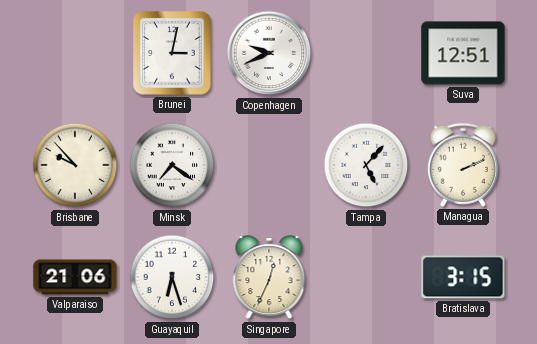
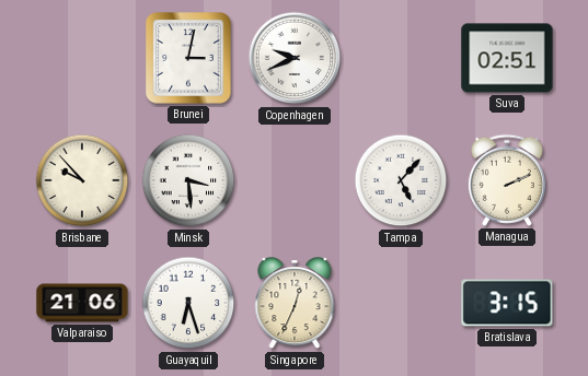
Suva: 12:51 -> 02:51 (507, 58)
Minsk: 7:21 -> 3:29 (188, 180)
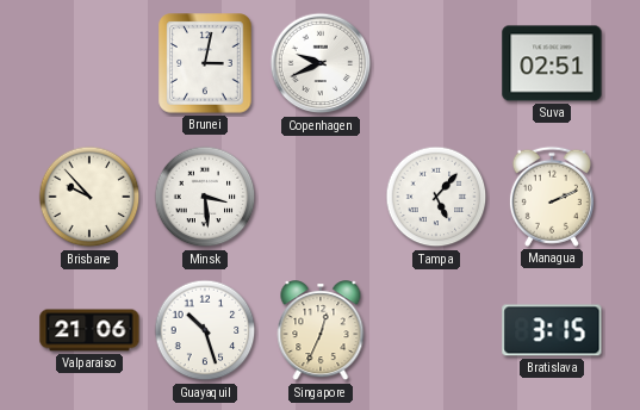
Guayaquil: 6:27 -> 10:27 (205, 330)
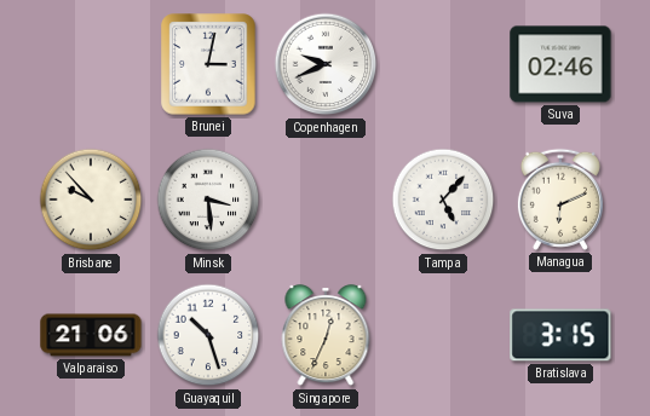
Suva: 02:51 -> 02:46 (560, 64)
Managua: 2:11 -> 6:11 (560, 200)
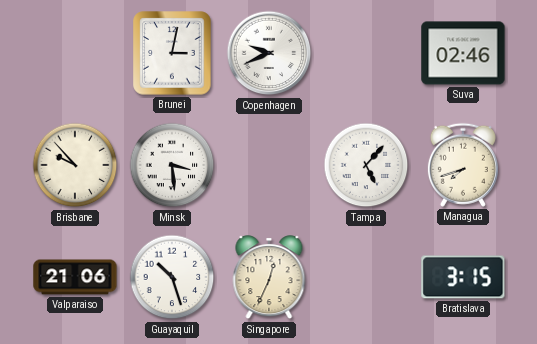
Managua: 6:11 -> 7:42 (463, 165)
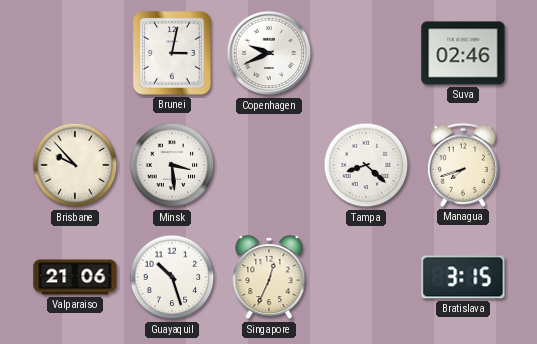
Tampa: 5:07 -> 8:22 (366, 165)
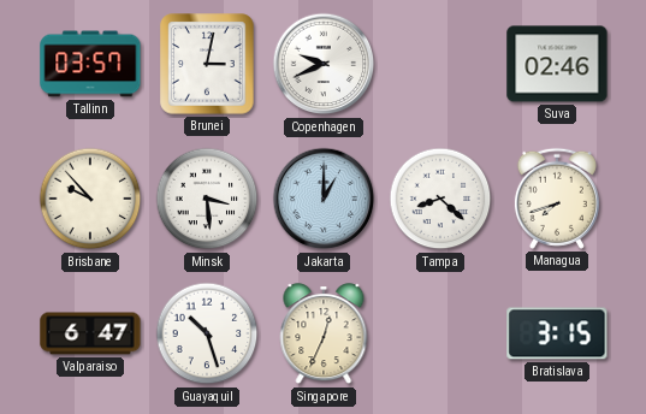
Tallinn: none -> 03:57 (90, 64)
Jakarta: none -> 1:00 (324, 199)
Valparaiso: 21:06 -> 6:47 (90, 333)
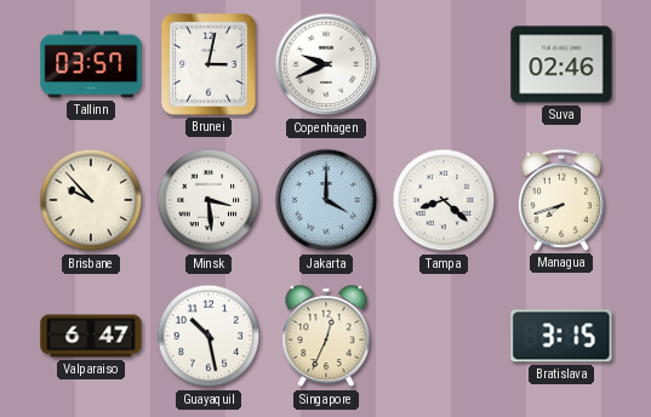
Jakarta: 1:00 -> 4:00 (326, 200)
Guayaquil: 10:27 -> 10:28 (209, 336)
